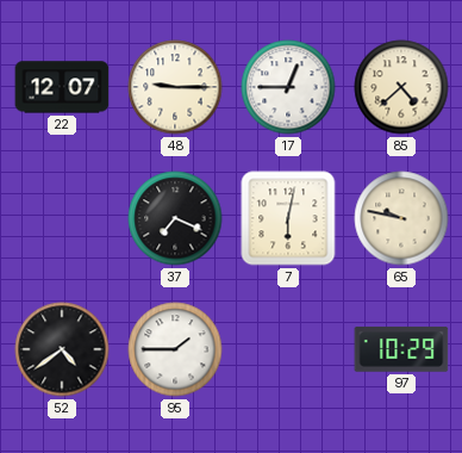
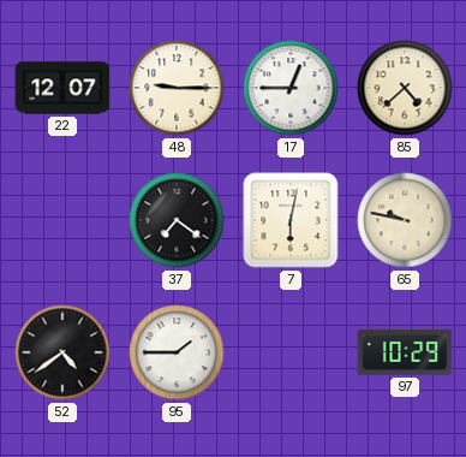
37: 7:19 -> 7:21 (177, 220)
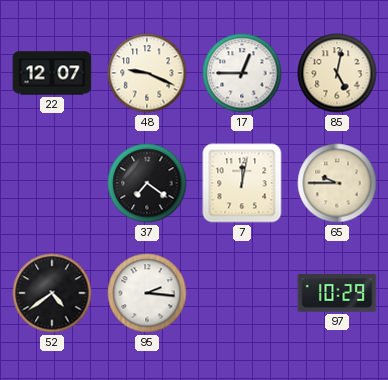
48: 9:15 -> 9:19 (147, 73)
85: 4:38 -> 5:02 (337, 73)
7: 6:02 -> 12:02 (242, 183)
65: 9:47 -> 9:45 (337, 183)
95: 1:45 -> 2:16 (147, 293)
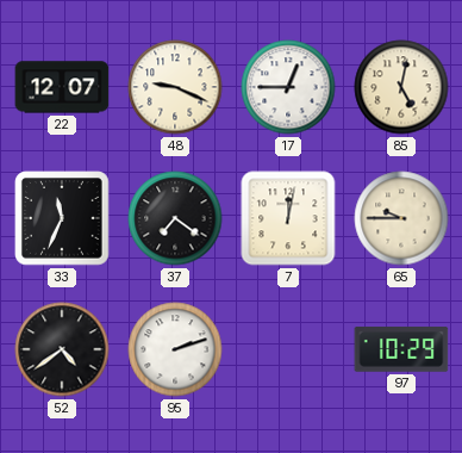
33: none -> 11:34 (62, 218)
95: 2:16 -> 2:12 (175, 349)
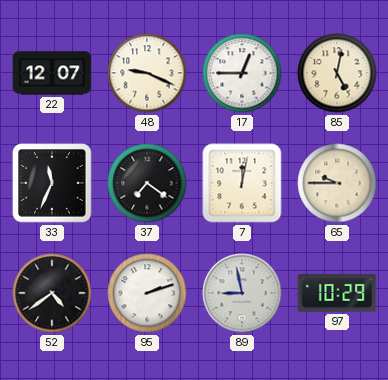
89: none -> 8:58 (242, 293)
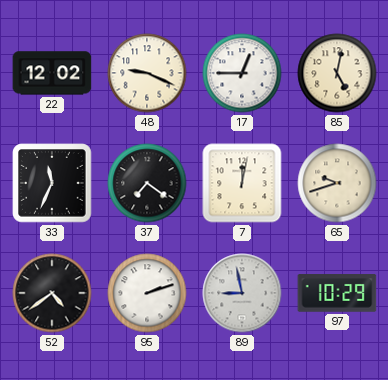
22: 12:07 -> 12:02 (52, 73)
65: 9:45 -> 9:42 (337, 183)
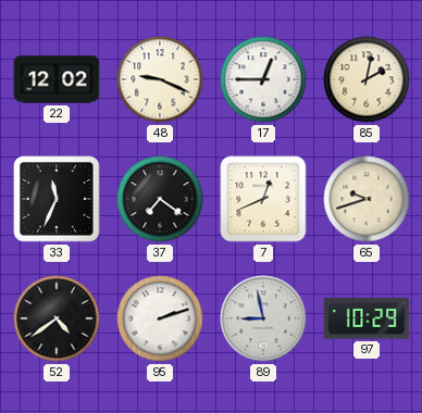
85: 5:02 -> 2:02 (367, 79)
7: 12:02 -> 12:41 (263, 199)
